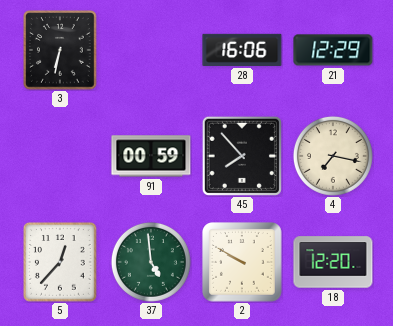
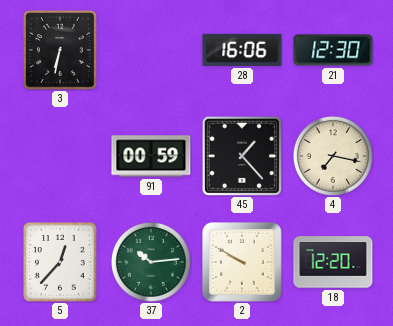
21: 12:29 -> 12:30 (333, 50)
45: 7:53 -> 1:23 (242, 156)
37: 4:59 -> 10:14 (151, 262)
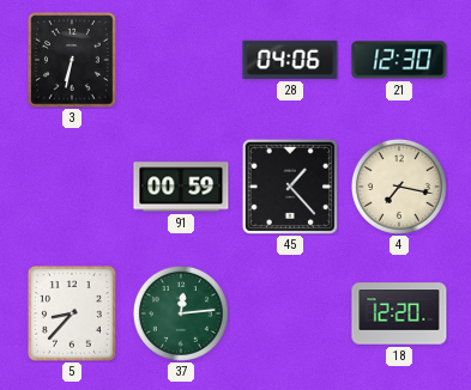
28: 16:06 -> 04:06 (290, 60)
5: 12:37 -> 8:37 (73, 313)
37: 10:14 -> 12:14 (181, 313)
2: 9:50 -> none (243, 263)
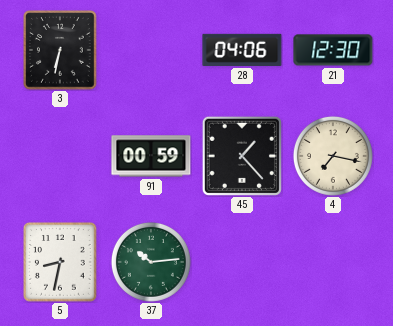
5: 8:37 -> 8:32 (61, 262)
37: 12:14 -> 10:14 (151, 262)
18: 12:20 -> none (399, 313)
